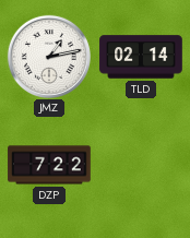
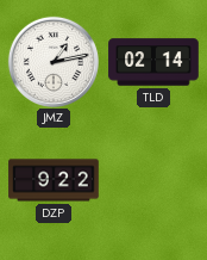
DZP: 7:22 -> 9:22 (54, 180)
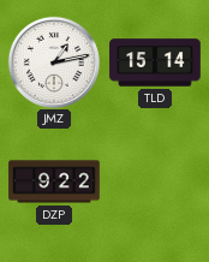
TLD: 02:14 -> 15:14 (155, 62)
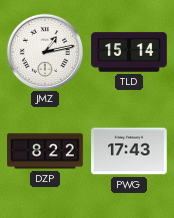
DZP: 9:22 -> 8:22 (45, 151)
PWG: none -> 17:43 (129, 151)
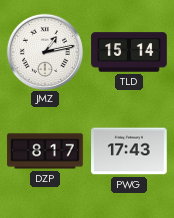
DZP: 8:22 -> 8:17 (45, 151)
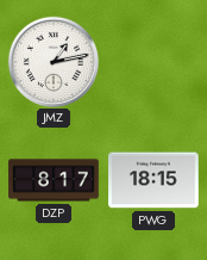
TLD: 15:14 -> none (129, 52)
PWG: 17:43 -> 18:15 (153, 180)
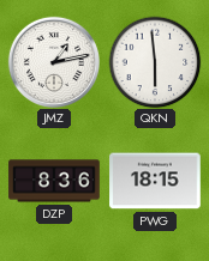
QKN: none -> 5:59 (155, 62)
DZP: 8:17 -> 8:36 (54, 181)
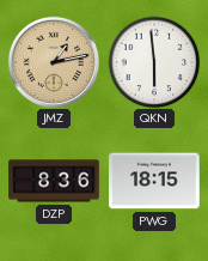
JMZ dial: white -> champagne (53, 61)
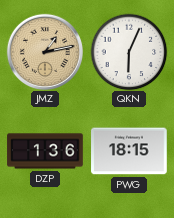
QKN: 5:59 -> 6:04 (129, 52)
DZP: 8:36 -> 1:36 (45, 151)
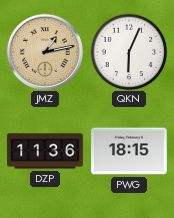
DZP: 1:36 -> 11:36 (45, 151)
